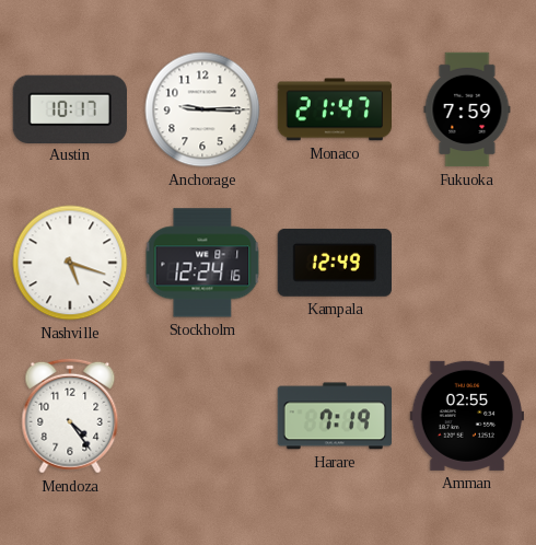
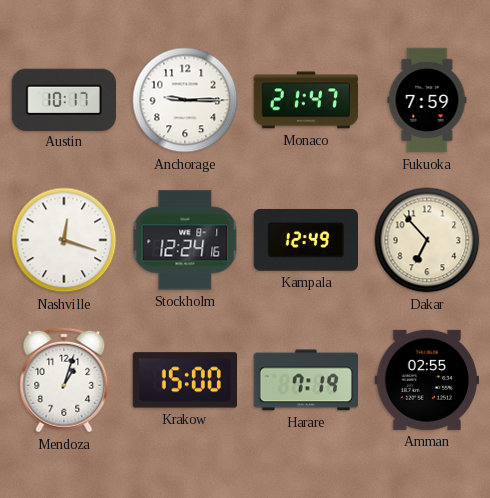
Nashville: 5:18 -> 12:18 (64, 240)
Dakar: none -> 6:53 (427, 240)
Mendoza: 4:24 -> 1:03 (64, 380)
Krakow: none -> 15:00 (184, 380)
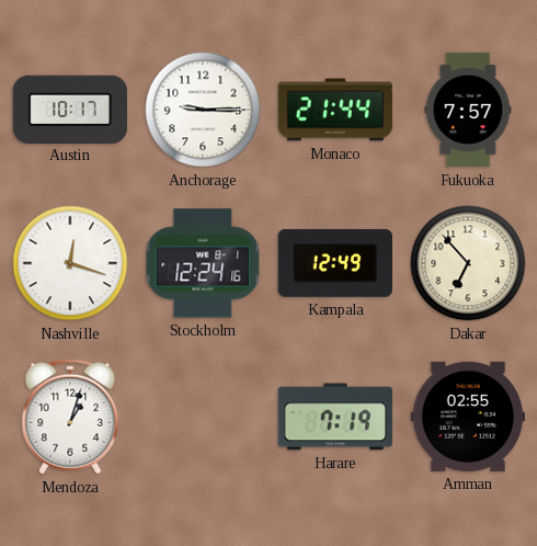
Monaco: 21:47 -> 21:44 (335, 110)
Fukuoka: 7:59 -> 7:57 (468, 110)
Krakow: 15:00 -> none (184, 380)
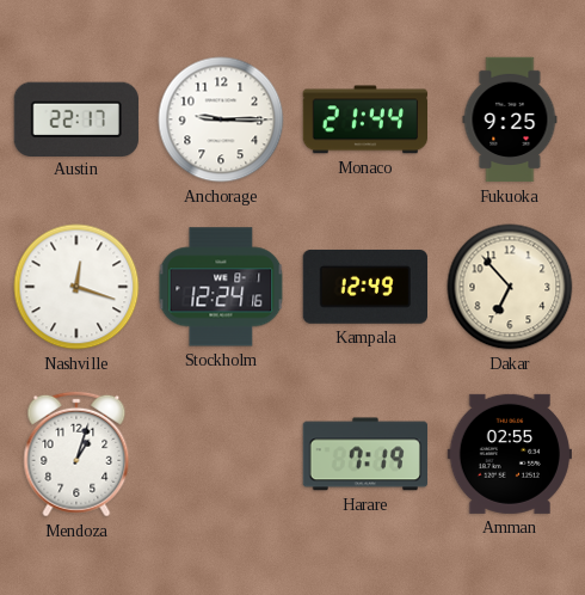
Austin: 10:17 -> 22:17 (76, 118)
Fukuoka: 7:57 -> 9:25 (510, 119)
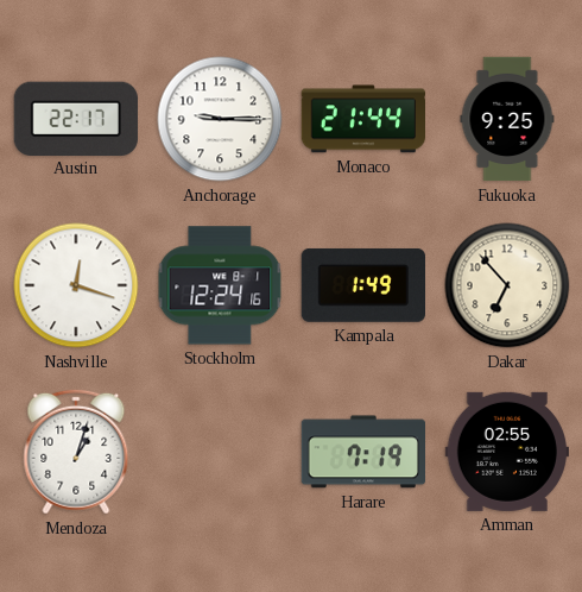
Kampala: 12:49 -> 1:49 (362, 285)
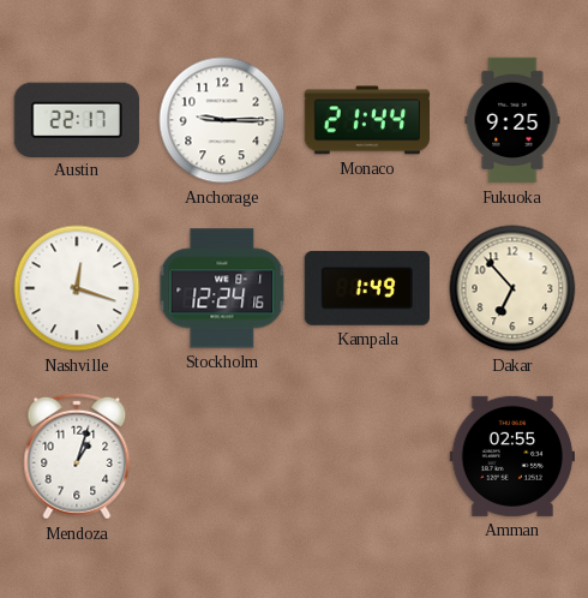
Harare: 7:19 -> none (362, 452)
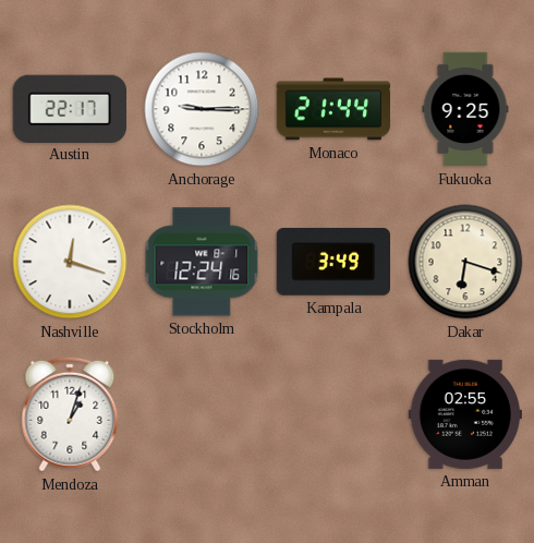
Kampala: 1:49 -> 3:49 (332, 262)
Dakar: 6:53 -> 6:18 (465, 262)
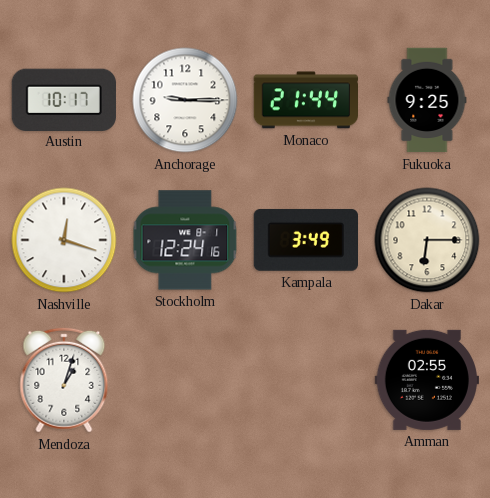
Austin: 22:17 -> 10:17 (64, 99)
Dakar: 6:18 -> 6:15 (427, 240)
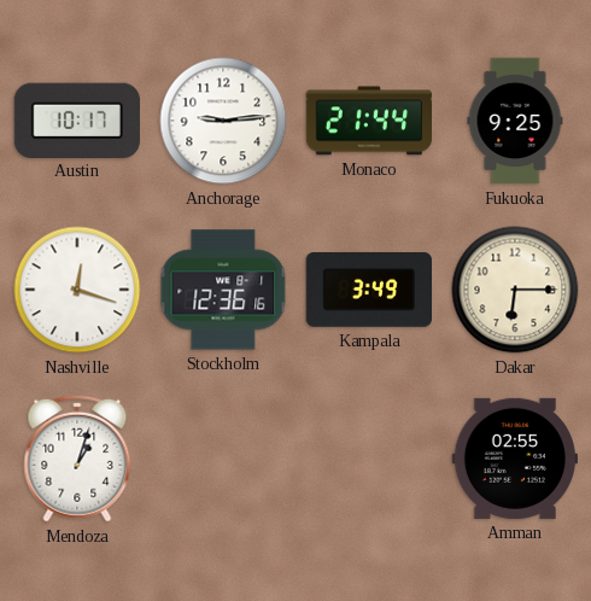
Anchorage: 9:15 -> 9:14 (223, 121)
Stockholm: 12:24 -> 12:36 (223, 290)
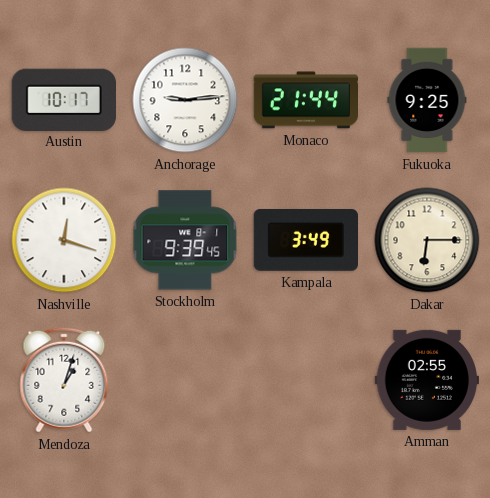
Stockholm: 12:36 -> 9:39 (185, 240)
